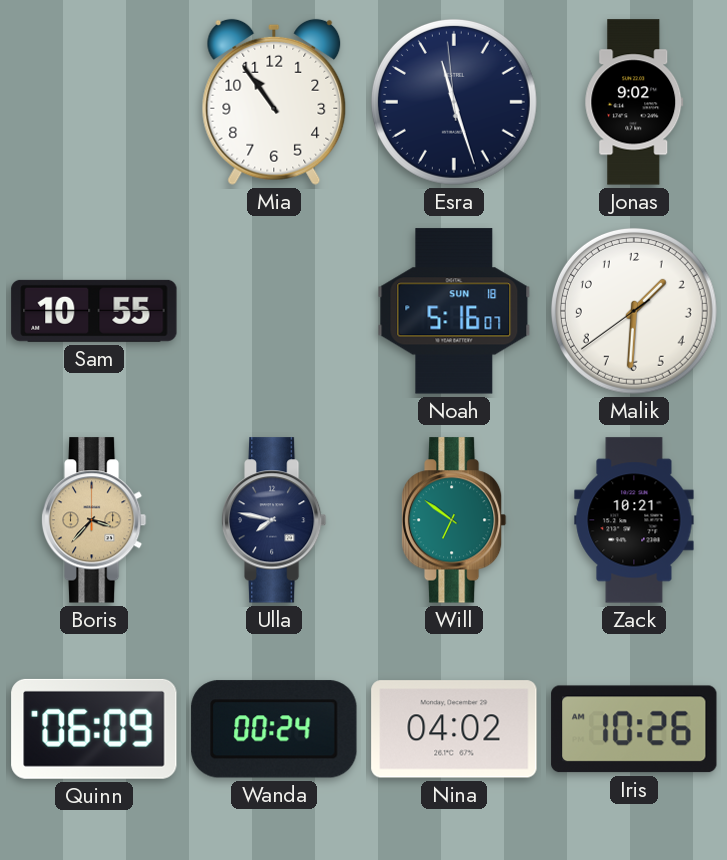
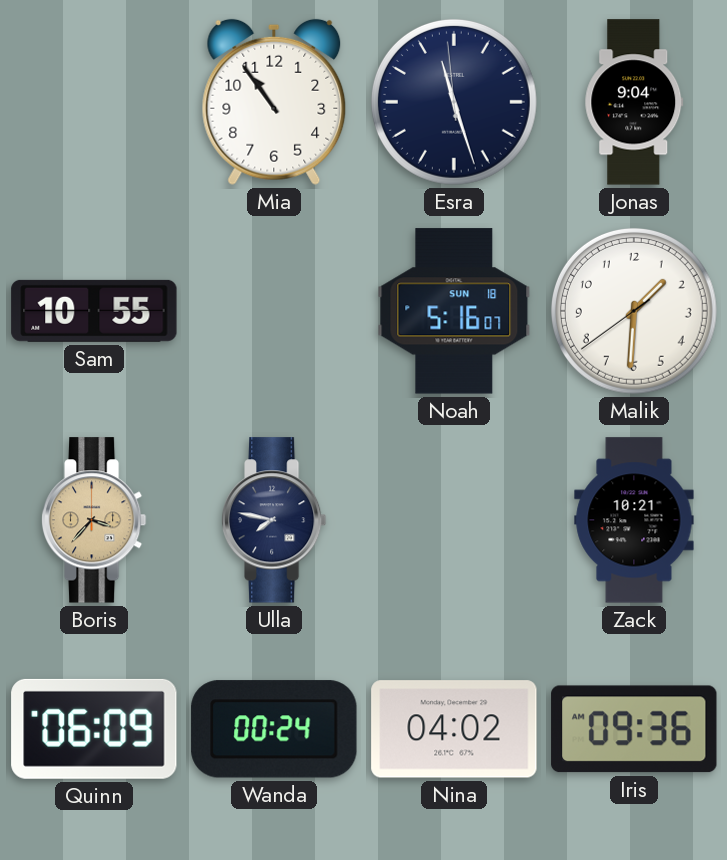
Jonas: 9:02 -> 9:04 (634, 102)
Will: 6:51 -> none (454, 520)
Iris: 10:26 -> 09:36 (634, 729)
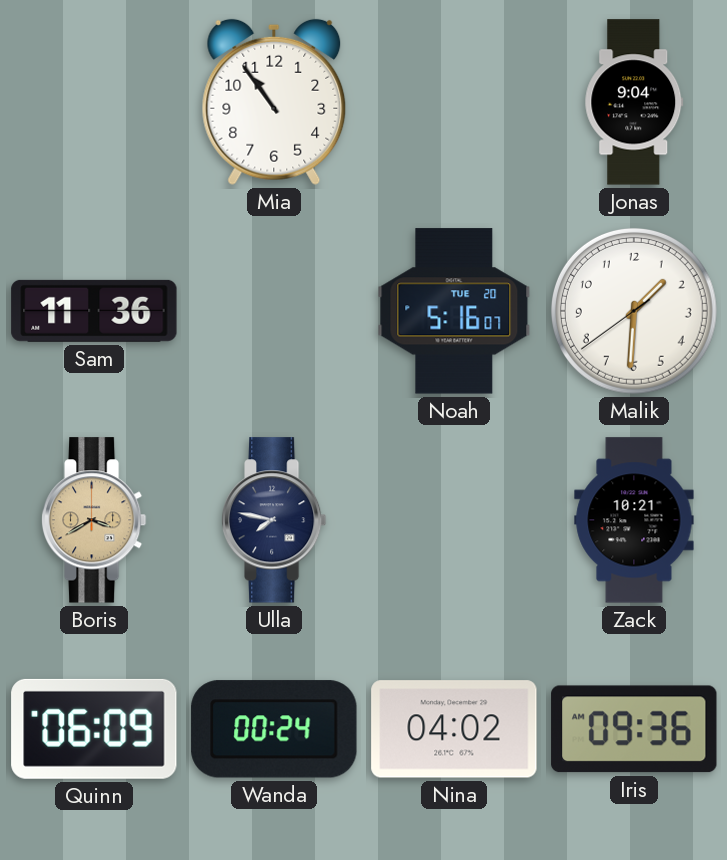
Esra: 11:26 -> none (454, 102)
Sam: 10:55 -> 11:36 (94, 311)
Noah date: SUN 18 -> TUE 20 (454, 311)
Boris: 3:37 -> 3:40 (94, 520)
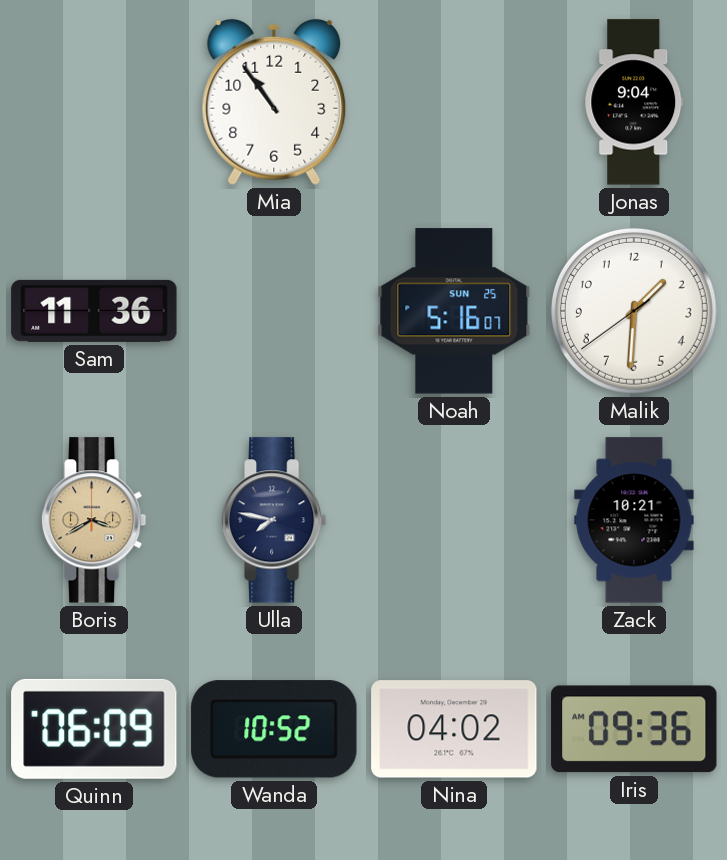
Noah date: TUE 20 -> SUN 25 (454, 311)
Wanda: 00:24 -> 10:52 (274, 729)
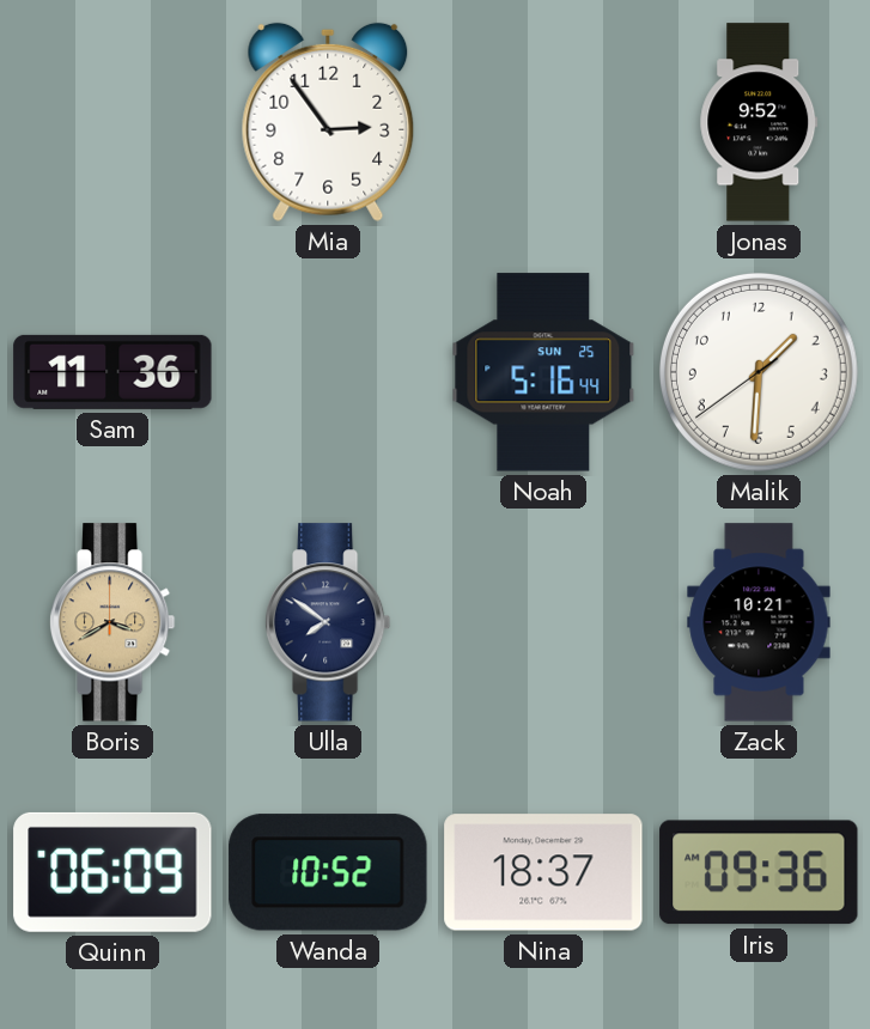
Mia: 10:54 -> 2:54 (328, 122)
Jonas: 9:04 -> 9:52 (759, 122)
Noah: 5:16:07 -> 5:16:44 (543, 372)
Ulla: 7:47 -> 7:51 (328, 622)
Nina: 04:02 -> 18:37 (543, 872)
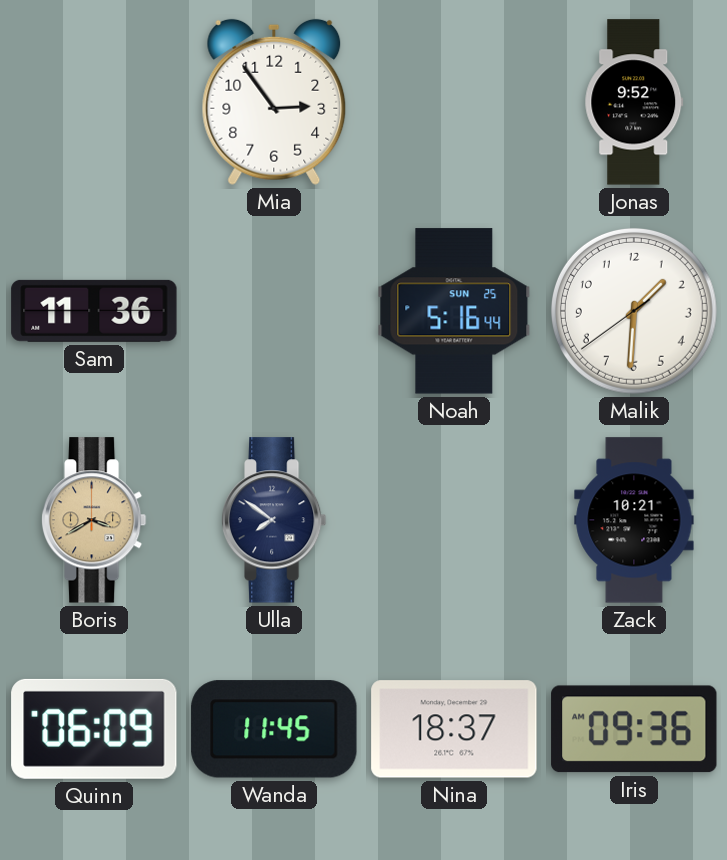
Wanda: 10:52 -> 11:45 (274, 729)
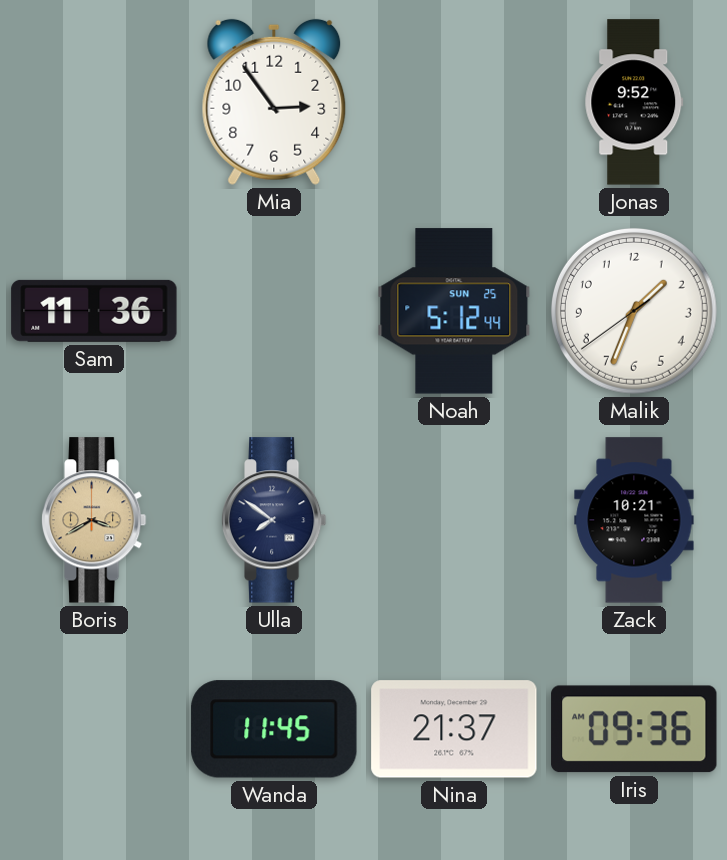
Noah: 5:16 -> 5:12 (454, 311)
Malik: 1:30 -> 1:33 (634, 311)
Quinn: 06:09 -> none (94, 729)
Nina: 18:37 -> 21:37 (454, 729)
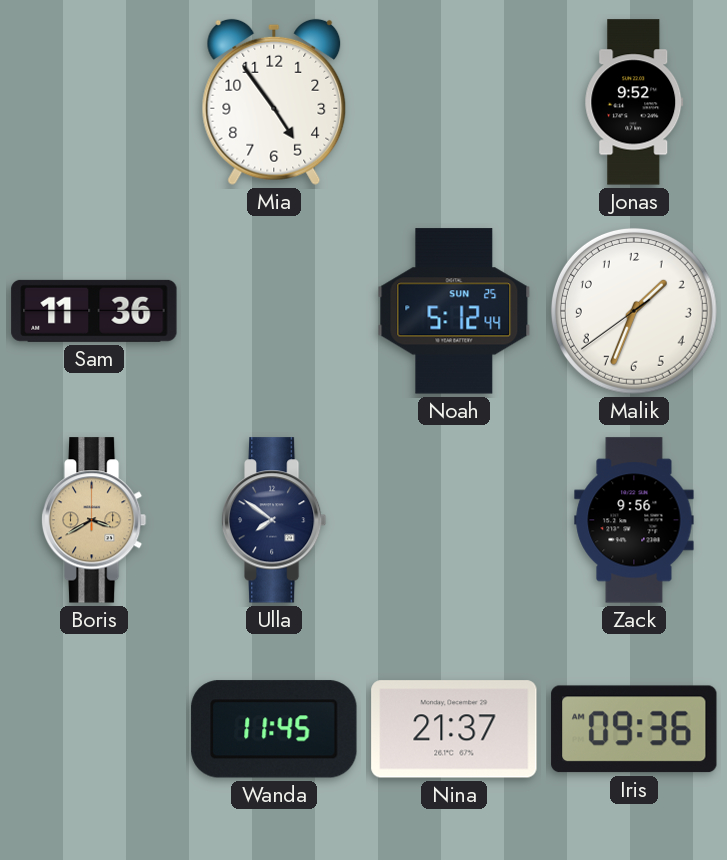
Mia: 2:54 -> 4:54 (274, 102)
Zack: 10:21 -> 9:56 (634, 520)
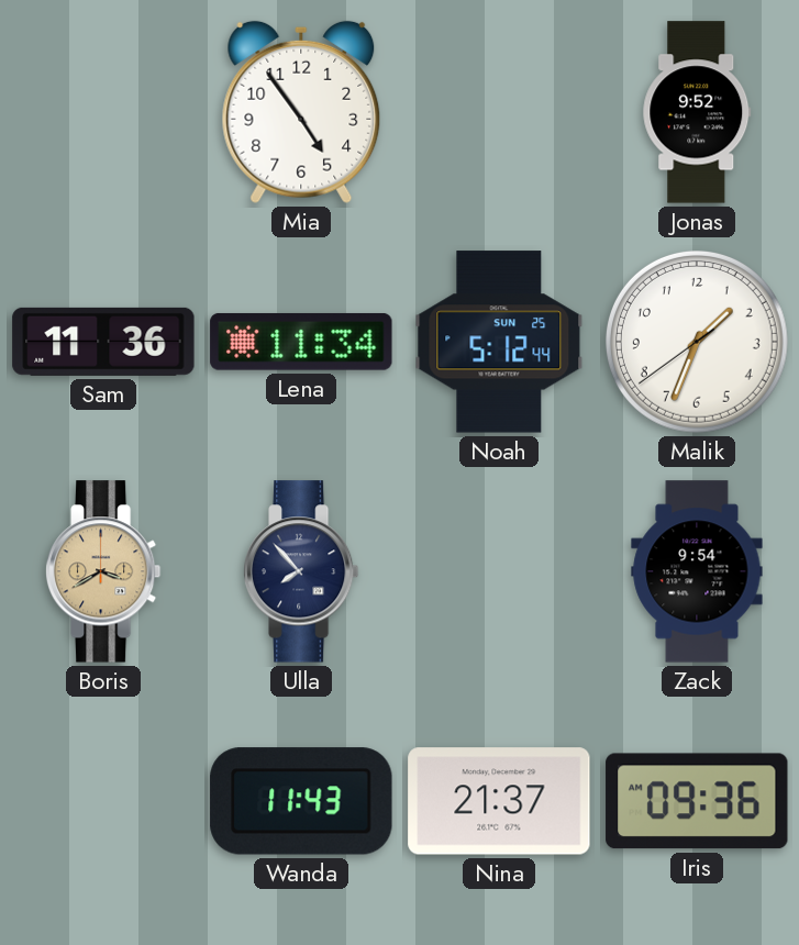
Lena: none -> 11:34 (301, 342)
Ulla: 7:51 -> 7:53 (301, 571)
Zack: 9:56 -> 9:54 (697, 571)
Wanda: 11:45 -> 11:43 (301, 801)
